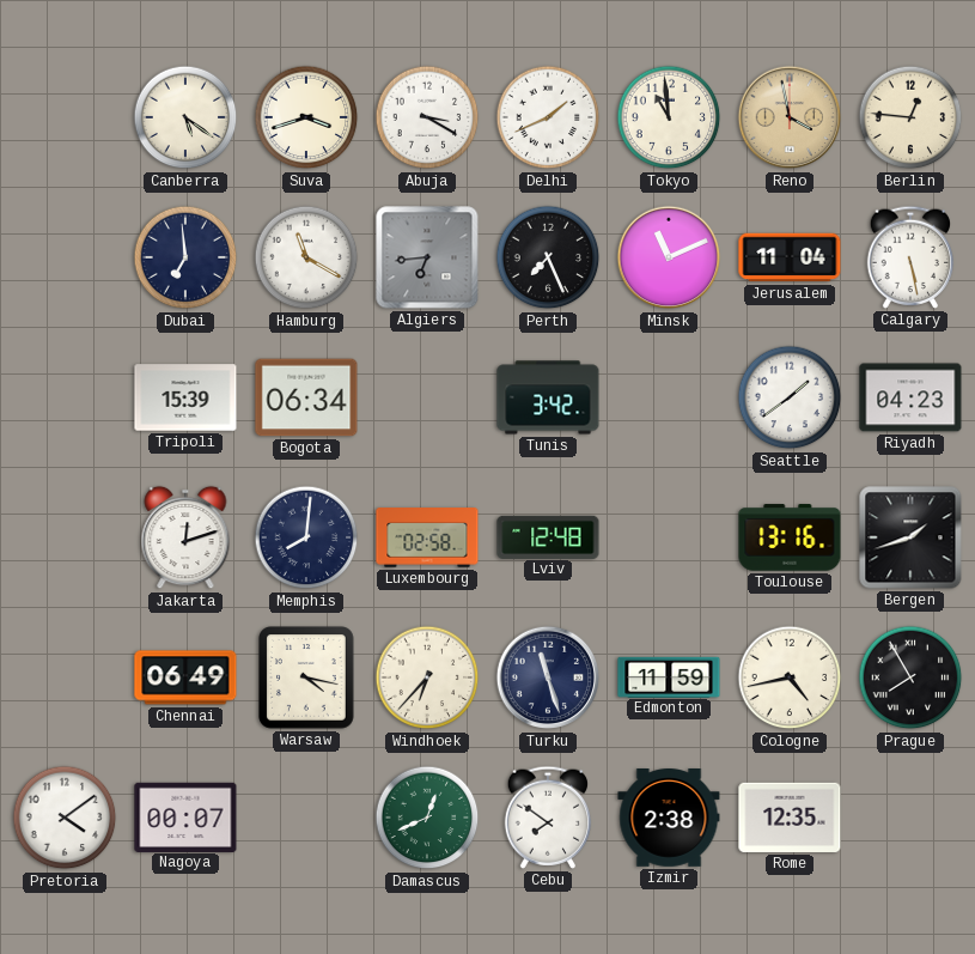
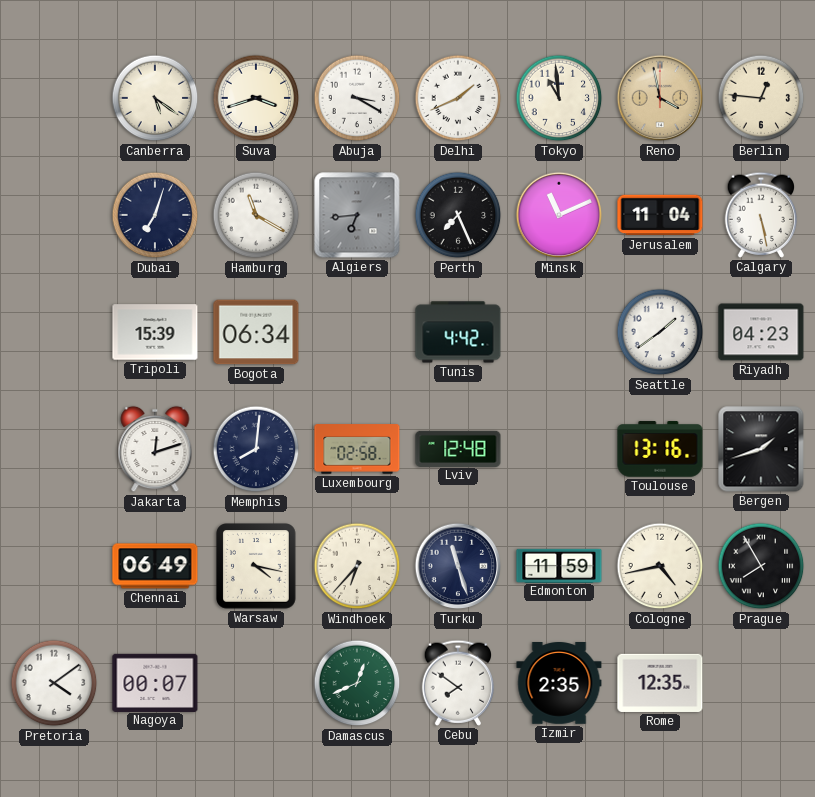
Dubai: 6:59 -> 7:03 (155, 215)
Tunis: 3:42 -> 4:42 (458, 332)
Izmir: 2:38 -> 2:35 (559, 684)
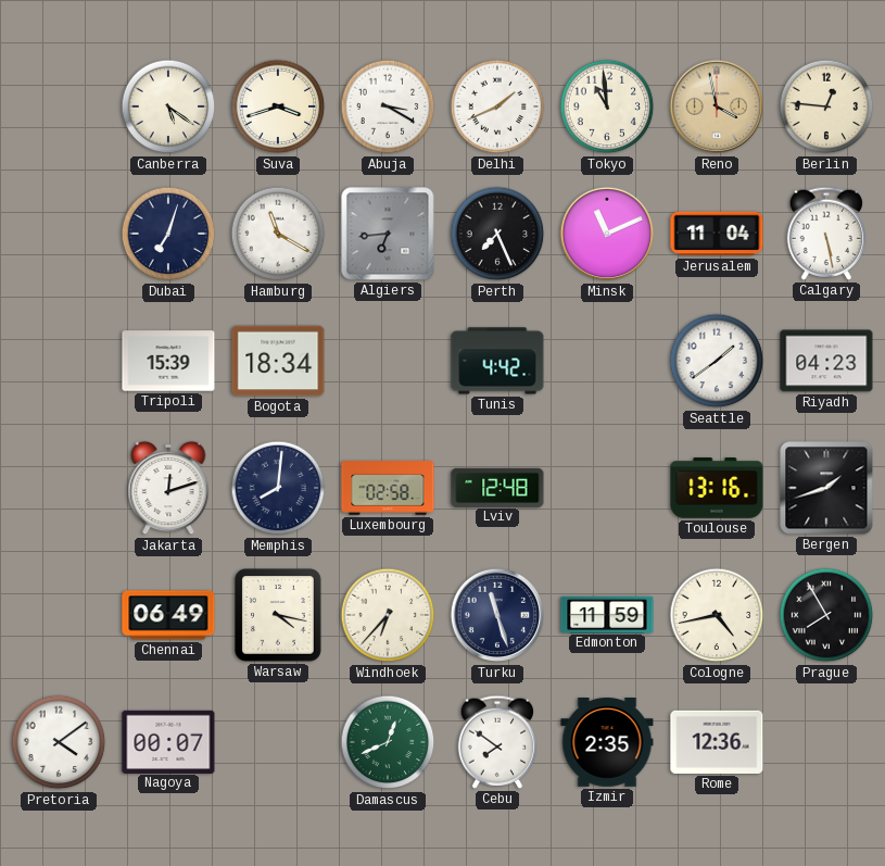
Bogota: 06:34 -> 18:34 (278, 361)
Rome: 12:35 -> 12:36 (717, 742)
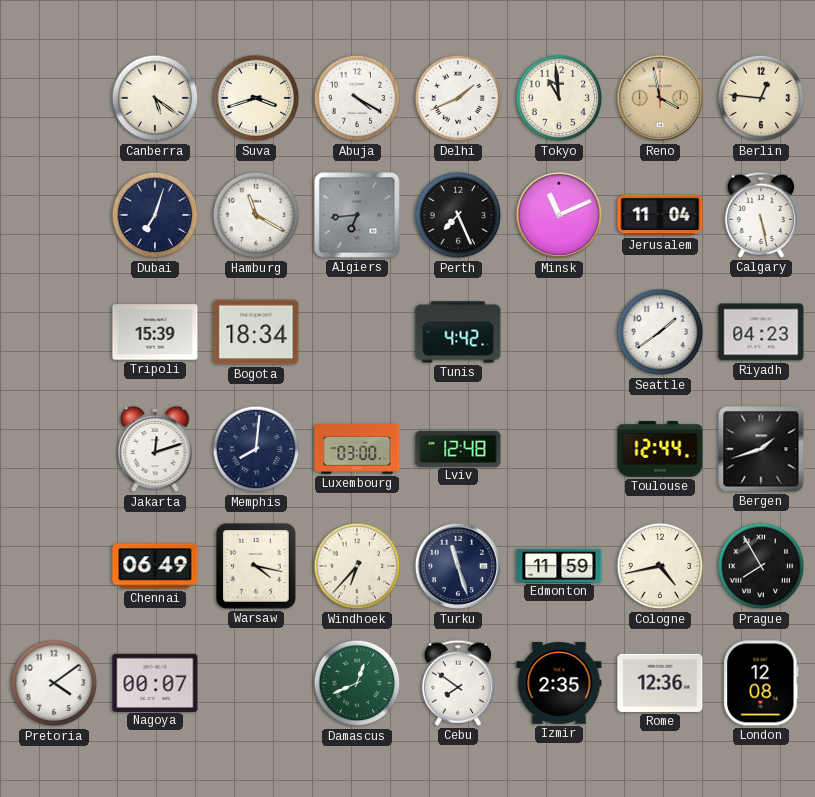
Abuja: 3:20 -> 4:20 (357, 98)
Luxembourg: 02:58 -> 03:00 (357, 449)
Toulouse: 13:16 -> 12:44 (660, 449)
London: none -> 12:08 (761, 683)
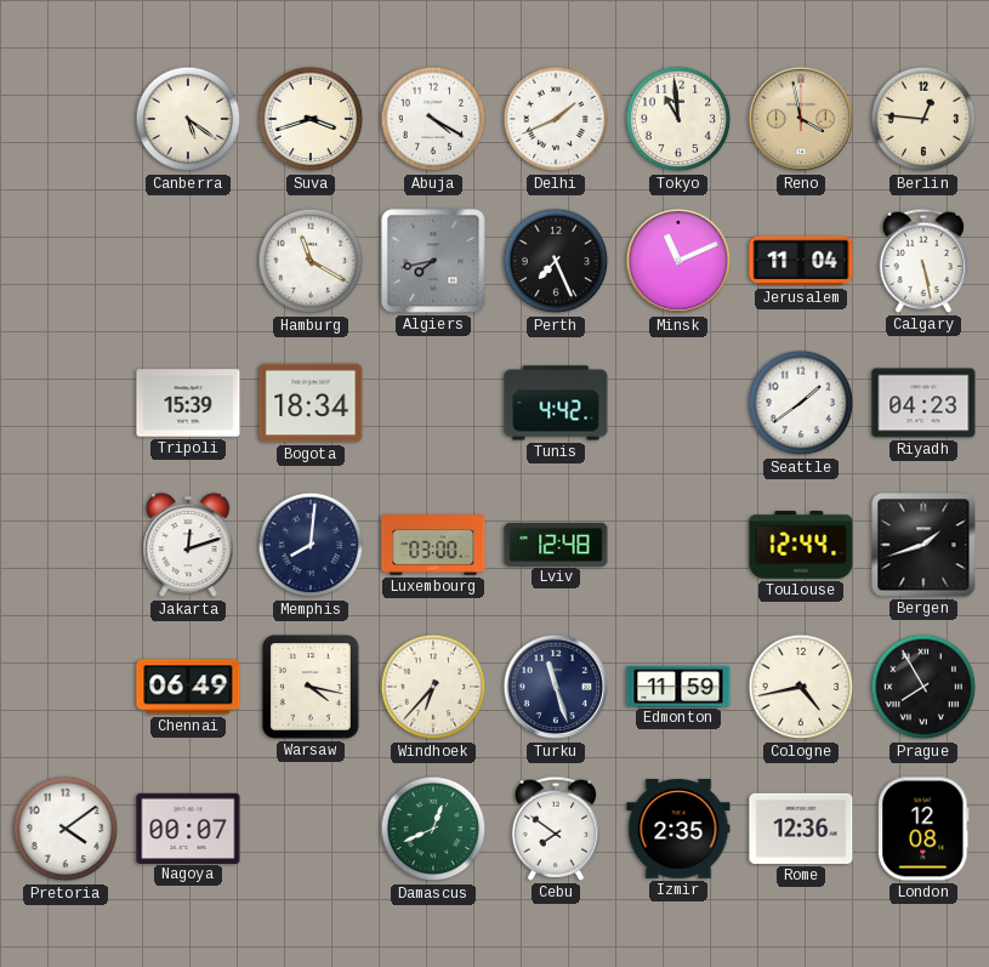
Dubai: 7:03 -> none (155, 215)
Algiers: 6:44 -> 7:43 (433, 261)
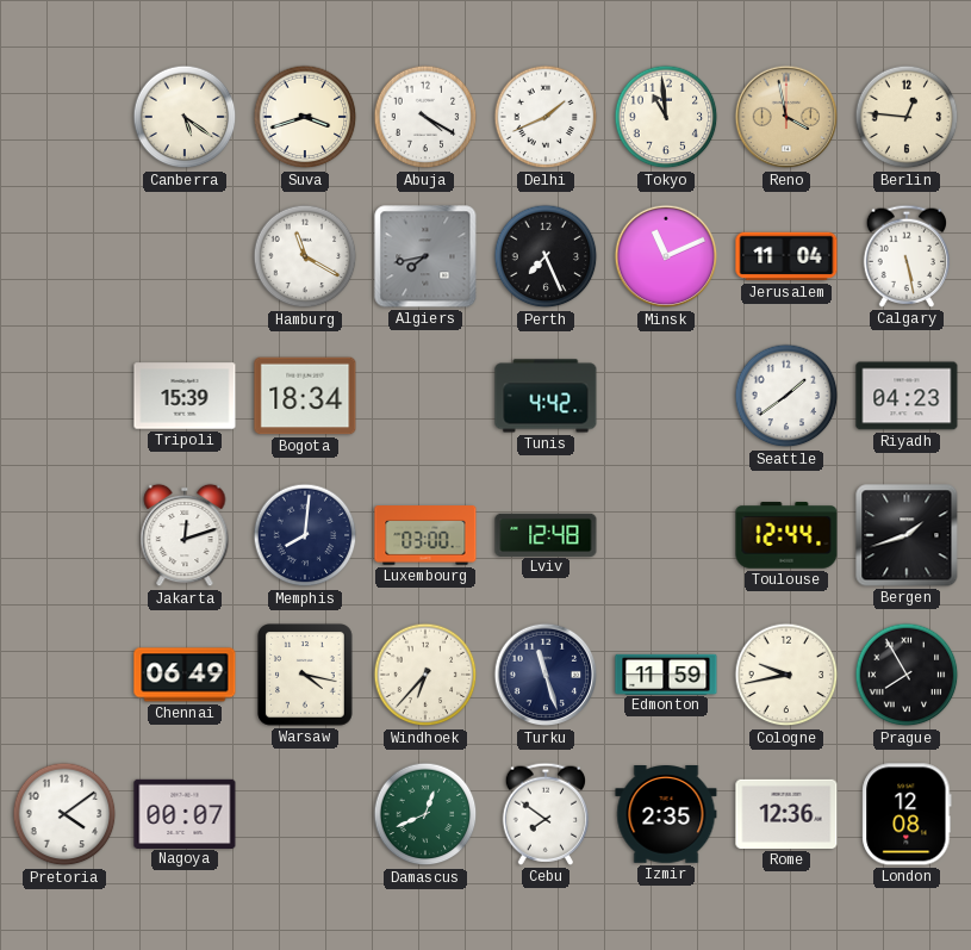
Cologne: 4:43 -> 9:43 (786, 675)
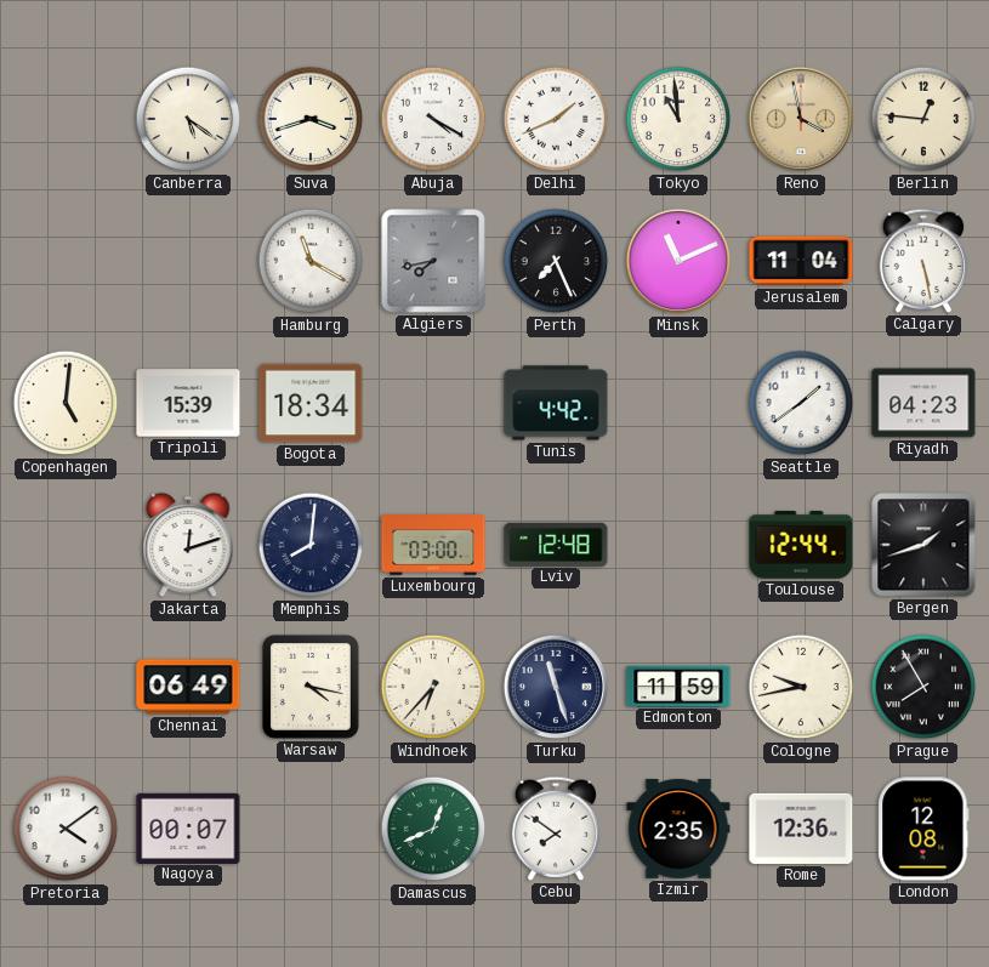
Copenhagen: none -> 5:01 (66, 403)
